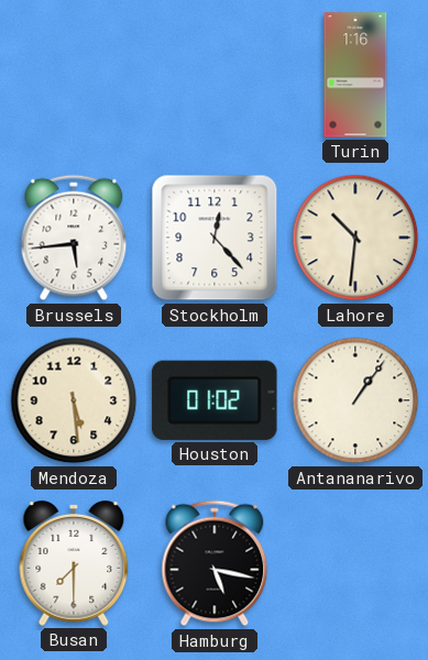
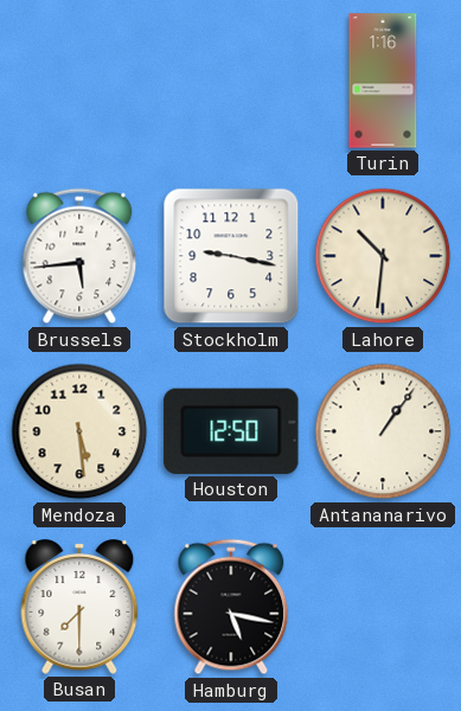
Stockholm: 12:23 -> 9:17 (231, 256)
Houston: 01:02 -> 12:50 (231, 431)
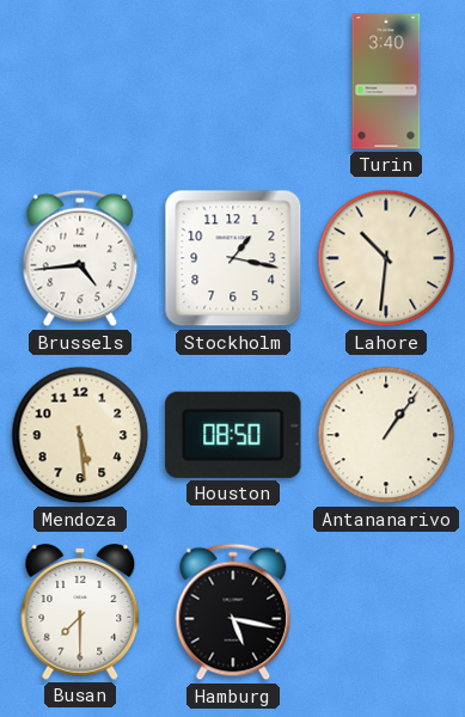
Turin: 1:16 -> 3:40 (386, 81)
Brussels: 5:44 -> 4:44 (80, 258)
Stockholm: 9:17 -> 1:17 (233, 258)
Houston: 12:50 -> 08:50 (233, 435)
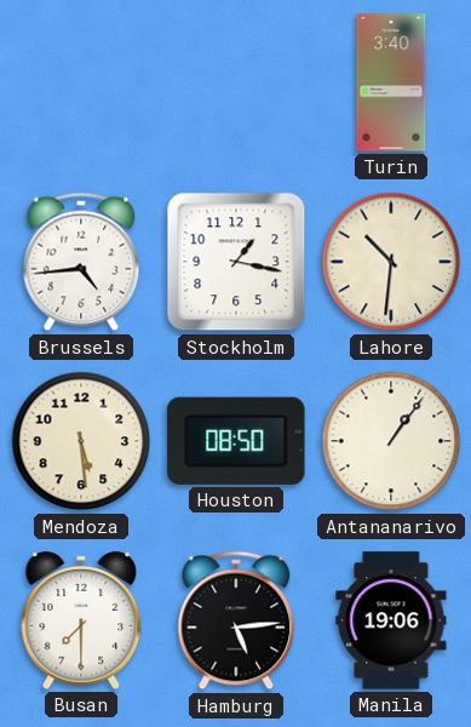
Hamburg: 5:17 -> 5:14 (236, 620)
Manila: none -> 19:06 (391, 620)
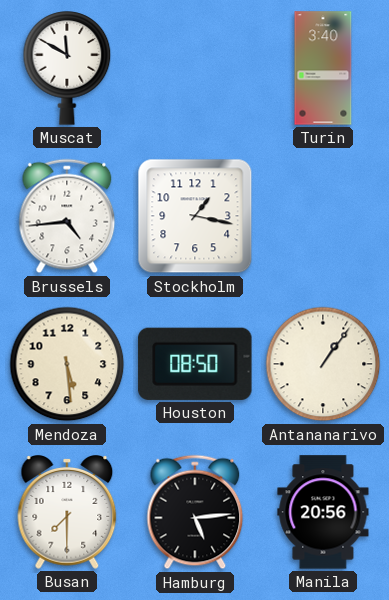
Muscat: none -> 11:50 (67, 68)
Lahore: 10:31 -> none (391, 262)
Manila: 19:06 -> 20:56 (323, 512)
